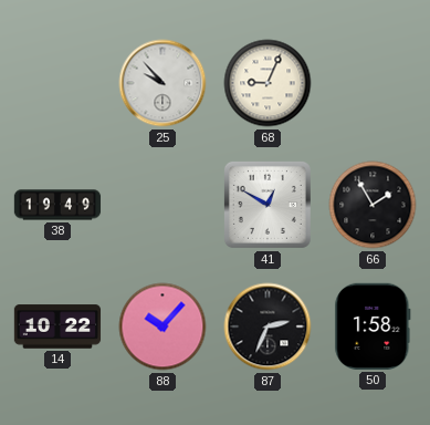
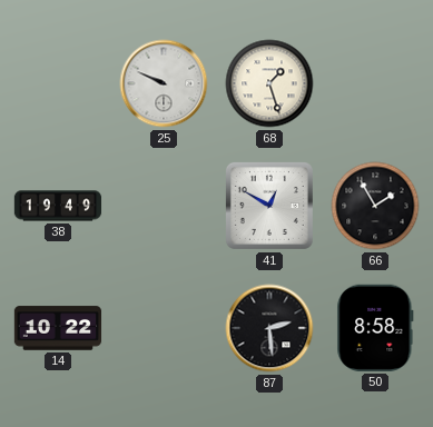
25: 9:53 -> 9:49 (164, 83)
68: 9:04 -> 1:27 (269, 83)
88: 10:07 -> none (162, 326)
87: 2:34 -> 2:29 (269, 328)
50: 1:58 -> 8:58 (375, 328)
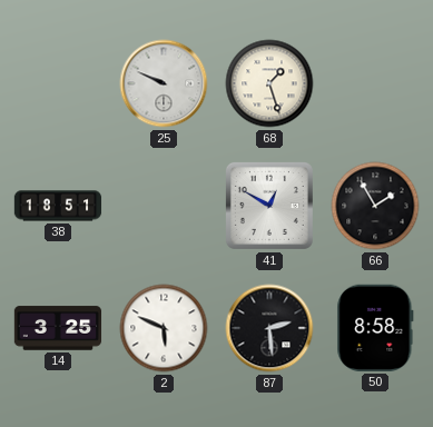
38: 19:49 -> 18:51 (58, 206)
14: 10:22 -> 3:25 (58, 328)
2: none -> 5:49 (164, 328)
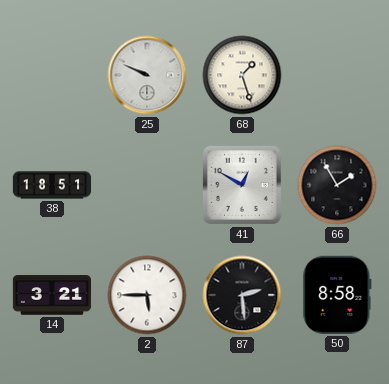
14: 3:25 -> 3:21 (52, 295)
2: 5:49 -> 5:45 (147, 295)
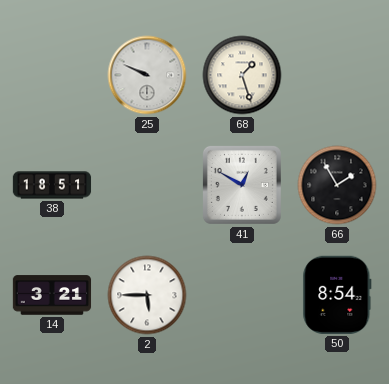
87: 2:29 -> none (242, 295)
50: 8:58 -> 8:54 (337, 295)
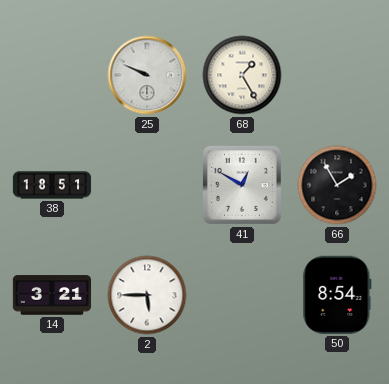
68: 1:27 -> 1:25 (242, 75)
